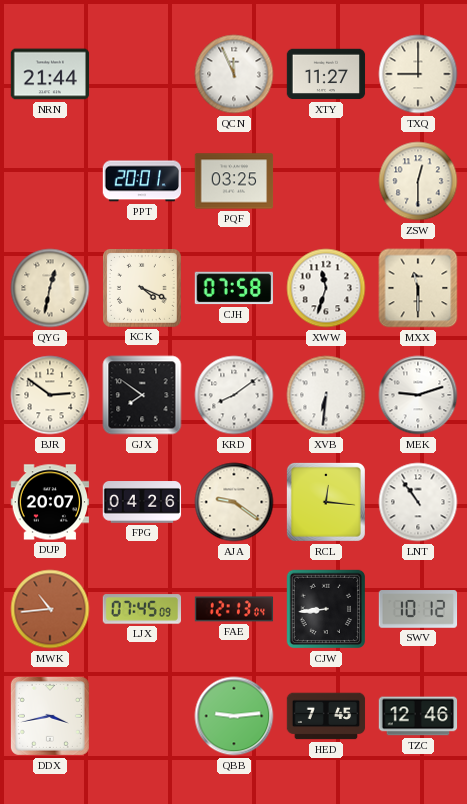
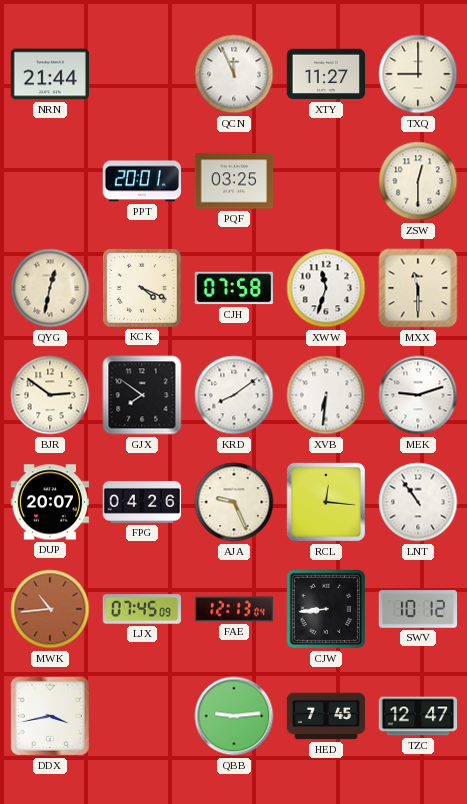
AJA: 9:21 -> 9:26 (234, 502)
TZC: 12:46 -> 12:47 (418, 716)
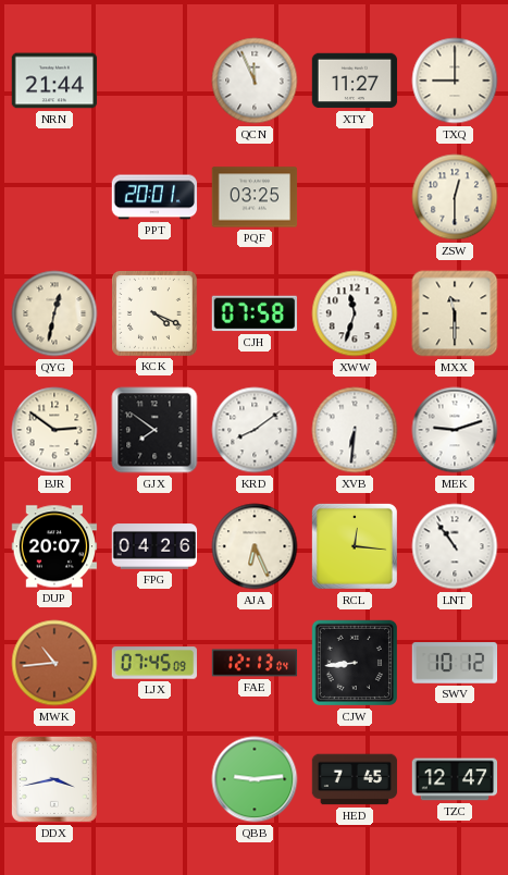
AJA: 9:26 -> 6:26 (255, 546)
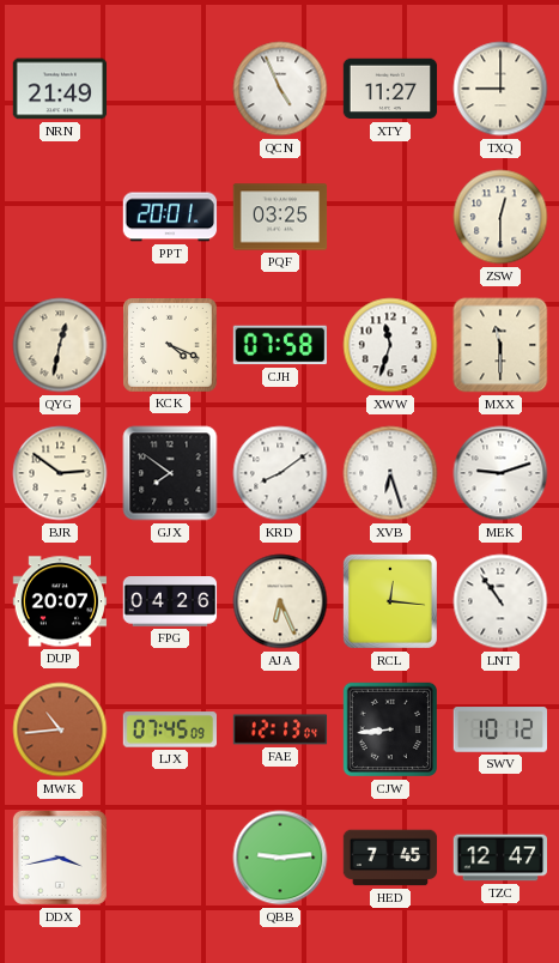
NRN: 21:44 -> 21:49 (60, 89)
QCN: 11:56 -> 4:56 (280, 89)
XVB: 6:31 -> 6:27 (390, 473)
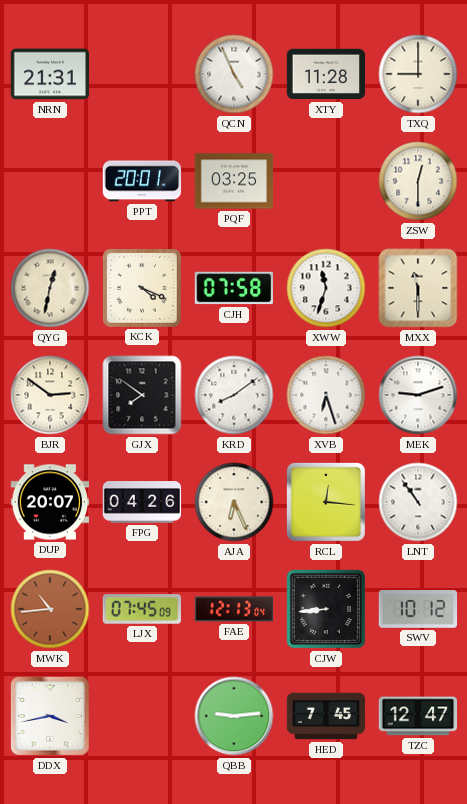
NRN: 21:49 -> 21:31 (50, 74)
XTY: 11:27 -> 11:28 (326, 74)
